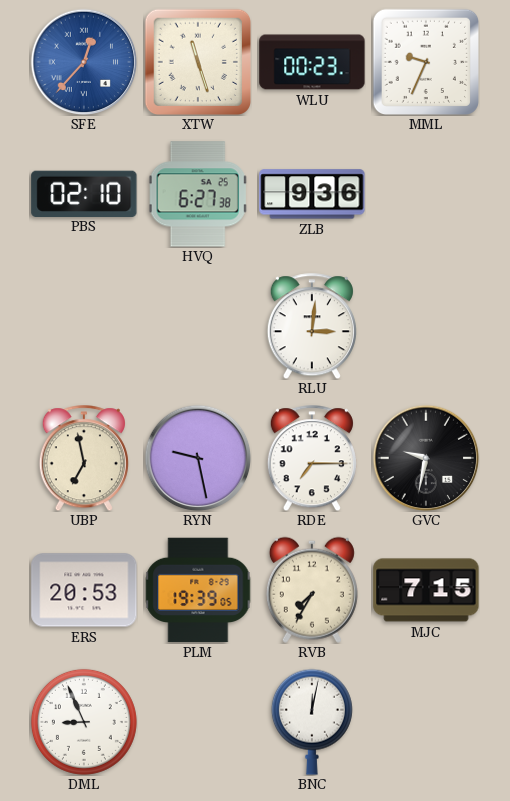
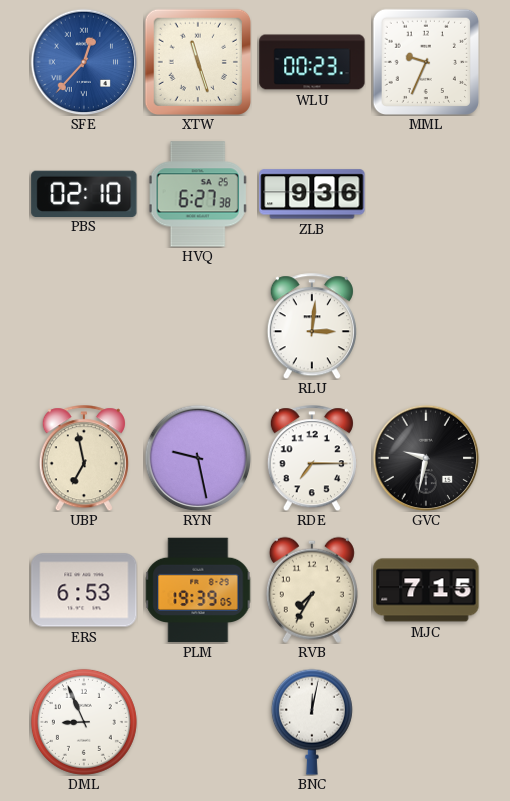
ERS: 20:53 -> 6:53 (84, 590)
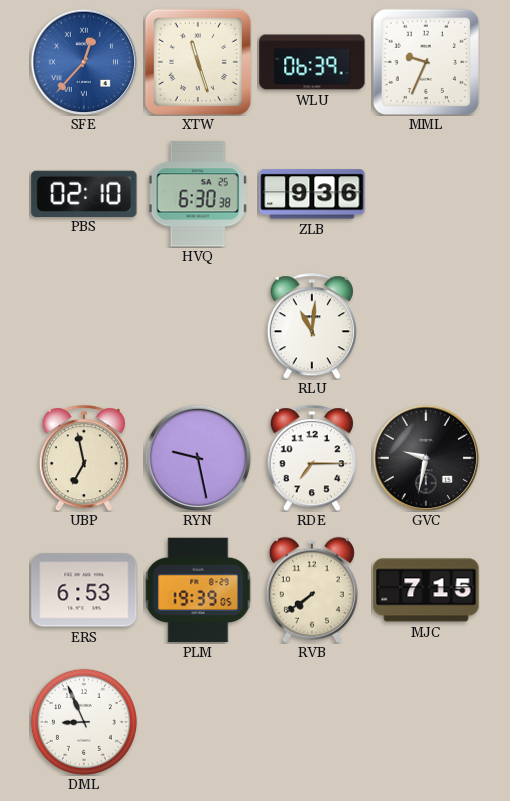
WLU: 00:23 -> 06:39 (312, 62)
HVQ: 6:27 -> 6:30 (198, 194)
RLU: 3:01 -> 11:01 (312, 326)
RVB: 7:35 -> 7:39 (312, 590)
BNC: 12:02 -> none (312, 722)
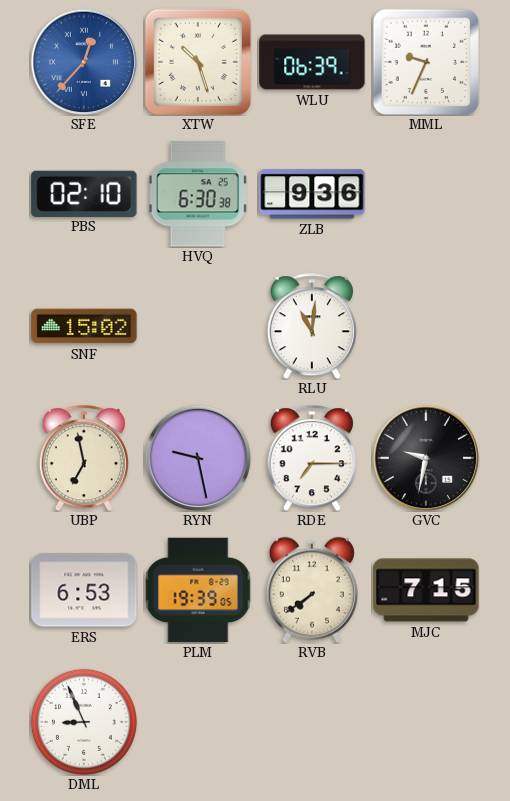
XTW: 11:27 -> 10:27 (197, 61)
SNF: none -> 15:02 (84, 326)
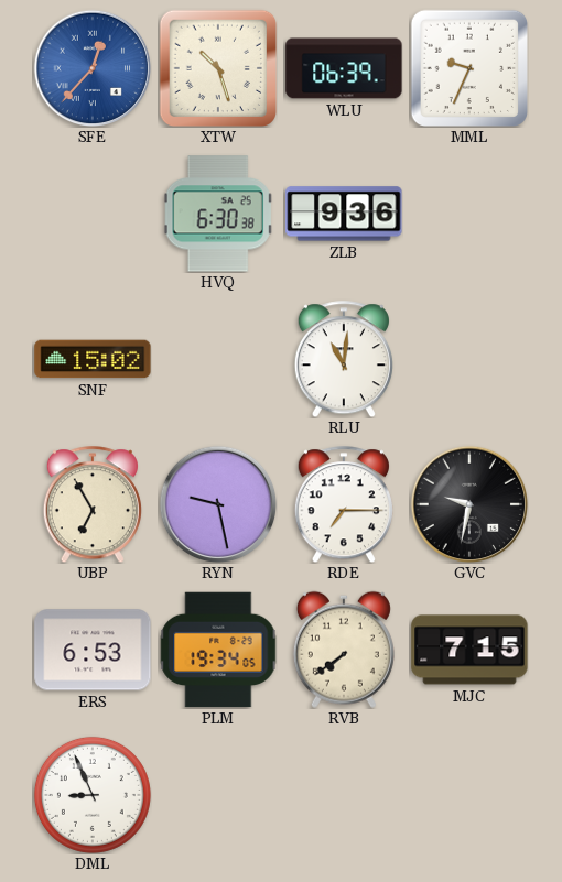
PBS: 02:10 -> none (84, 193)
UBP: 6:58 -> 6:55 (93, 504)
PLM: 19:39 -> 19:34 (218, 650)
